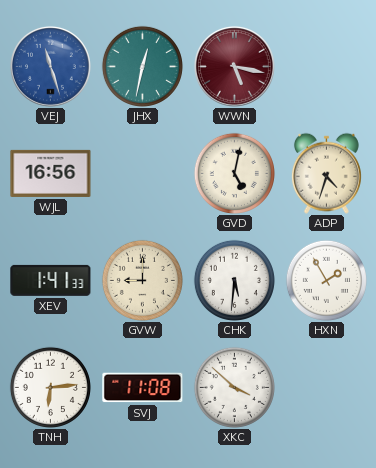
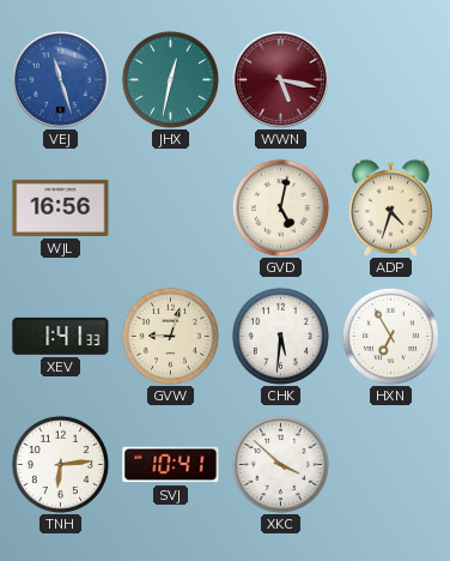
GVW: 9:00 -> 9:03 (170, 336)
HXN: 1:55 -> 6:55 (390, 336)
SVJ: 11:08 -> 10:41 (171, 465)
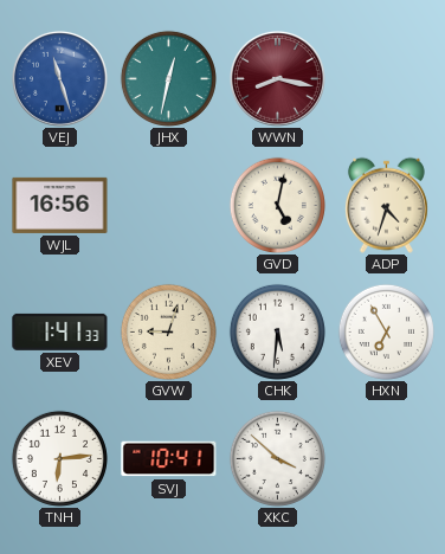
WWN: 5:17 -> 8:17 (277, 78)
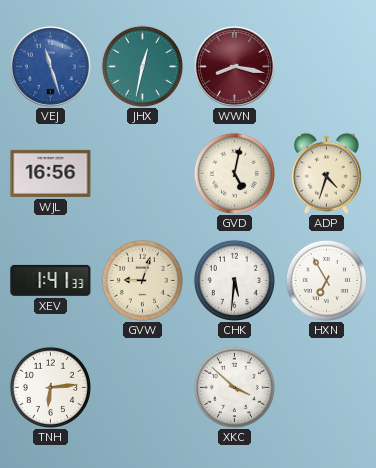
SVJ: 10:41 -> none (169, 459)
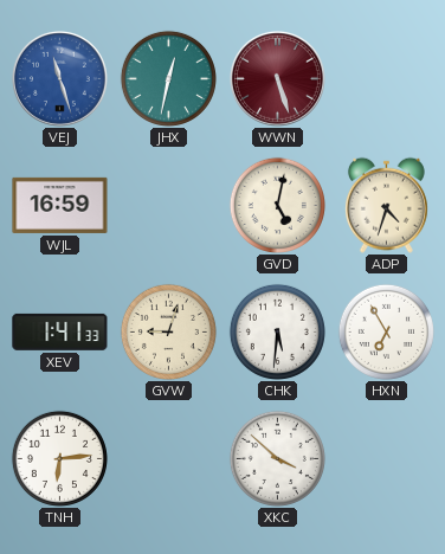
WWN: 8:17 -> 5:27 (277, 78)
WJL: 16:56 -> 16:59 (60, 205)
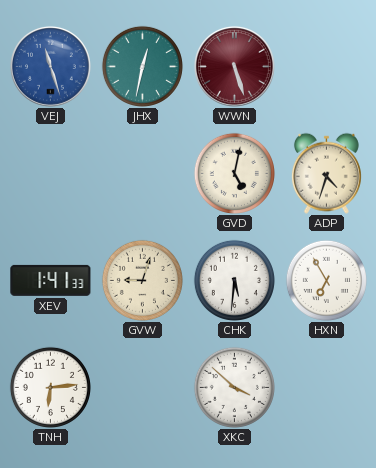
WJL: 16:59 -> none (60, 205)
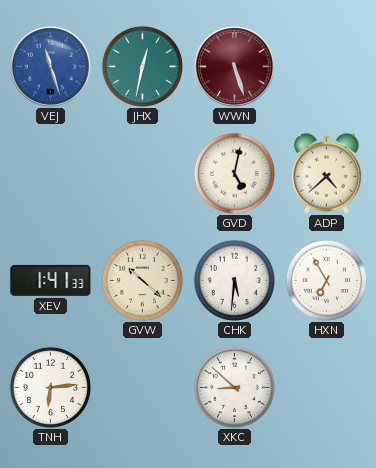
ADP: 4:33 -> 4:38 (326, 173)
GVW: 9:03 -> 10:22 (142, 280)
XKC: 3:52 -> 8:52 (234, 387)
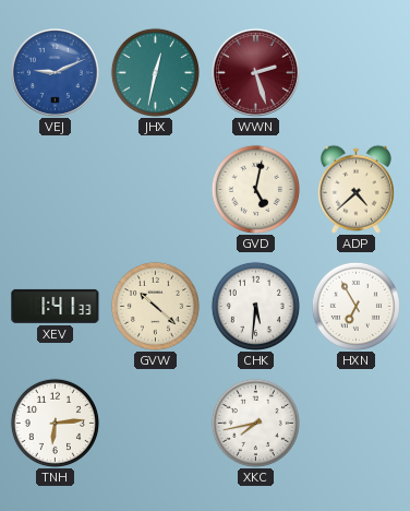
VEJ: 11:27 -> 9:11 (55, 72)
WWN: 5:27 -> 2:27 (255, 72)
XKC: 8:52 -> 7:43 (255, 423)
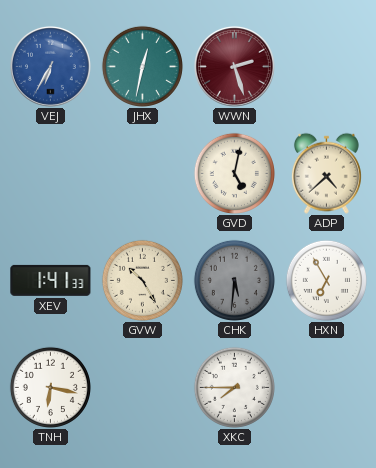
VEJ: 9:11 -> 6:35 (50, 66)
GVW: 10:22 -> 10:25 (142, 280)
CHK dial: white -> grey (234, 280)
TNH: 6:14 -> 6:17 (50, 387)
XKC: 7:43 -> 7:45 (234, 387)
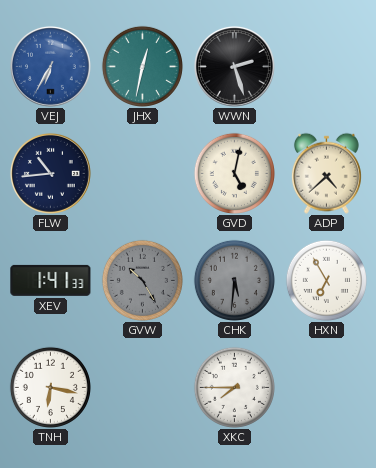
WWN dial: burgundy -> black (234, 66)
FLW: none -> 10:44 (50, 173)
GVW dial: cream -> grey (142, 280)
